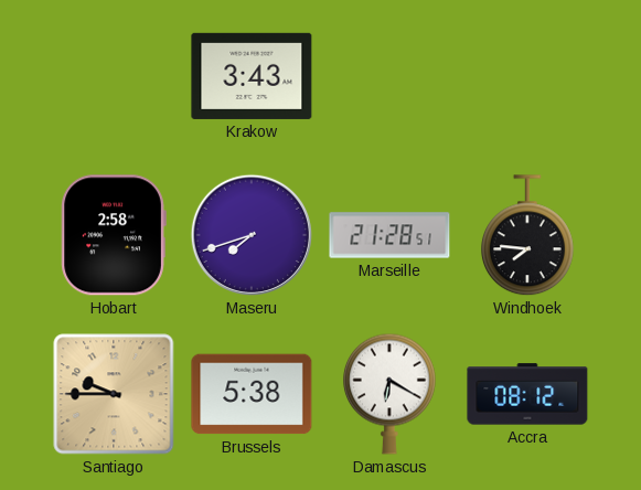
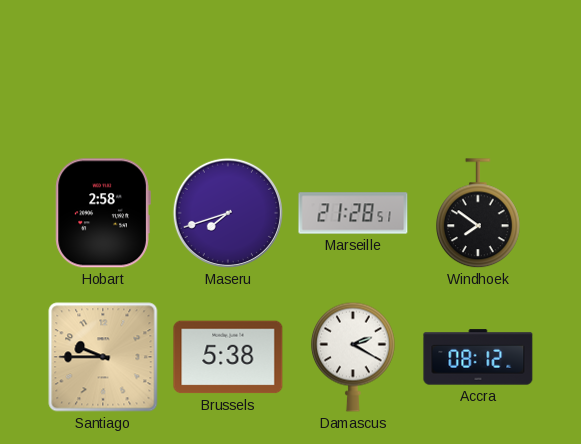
Krakow: 3:43 -> none (252, 76)
Windhoek: 7:46 -> 7:51 (479, 214)
Damascus: 6:20 -> 2:20 (354, 357)
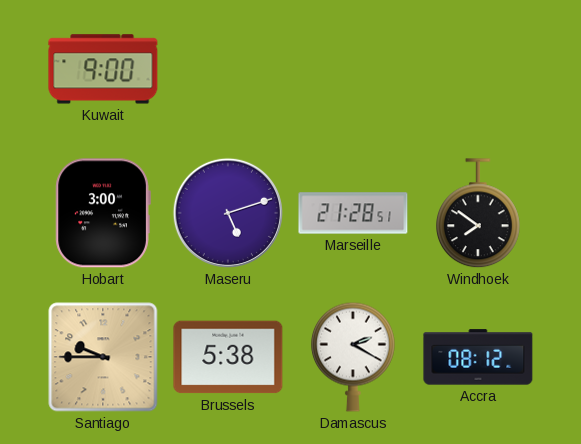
Kuwait: none -> 9:00 (103, 69)
Hobart: 2:58 -> 3:00 (103, 213)
Maseru: 7:42 -> 5:12 (228, 213)
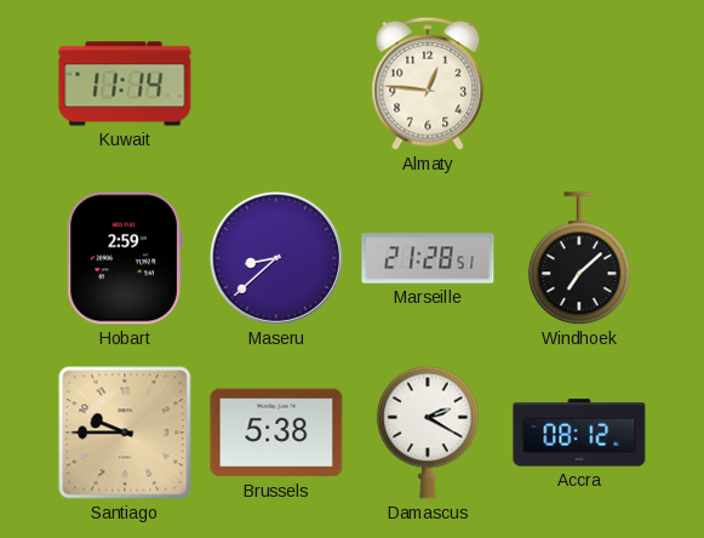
Kuwait: 9:00 -> 11:14 (125, 84)
Almaty: none -> 12:46 (428, 84)
Hobart: 3:00 -> 2:59 (125, 258)
Maseru: 5:12 -> 8:38 (276, 258)
Windhoek: 7:51 -> 7:08 (580, 259)
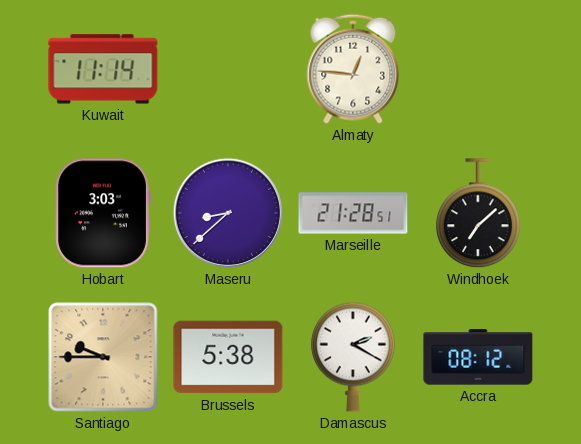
Hobart: 2:59 -> 3:03 (103, 213)
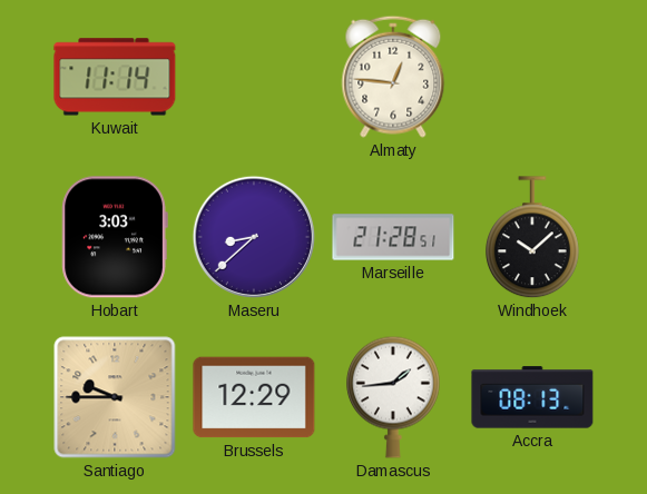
Windhoek: 7:08 -> 10:08 (533, 238)
Brussels: 5:38 -> 12:29 (254, 397)
Damascus: 2:20 -> 1:44 (394, 397)
Accra: 08:12 -> 08:13 (532, 397)
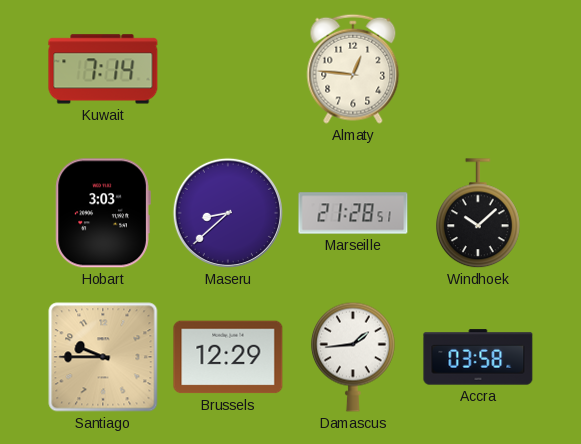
Kuwait: 11:14 -> 7:14 (103, 69)
Accra: 08:13 -> 03:58 (478, 357)
